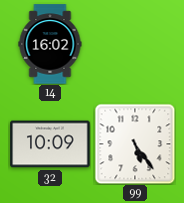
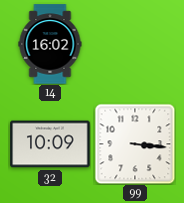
99: 5:24 -> 3:16 (135, 144)
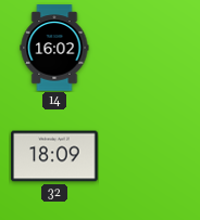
32: 10:09 -> 18:09 (54, 156)
99: 3:16 -> none (135, 144)
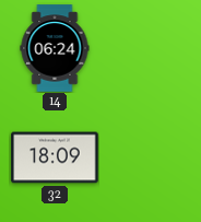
14: 16:02 -> 06:24 (55, 48)
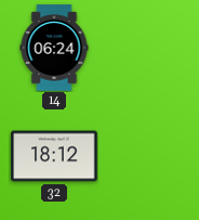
32: 18:09 -> 18:12 (54, 156)
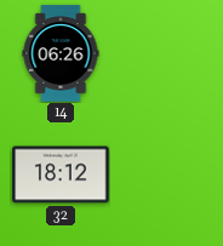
14: 06:24 -> 06:26 (61, 53)
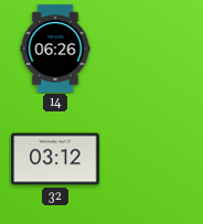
32: 18:12 -> 03:12 (55, 159)
